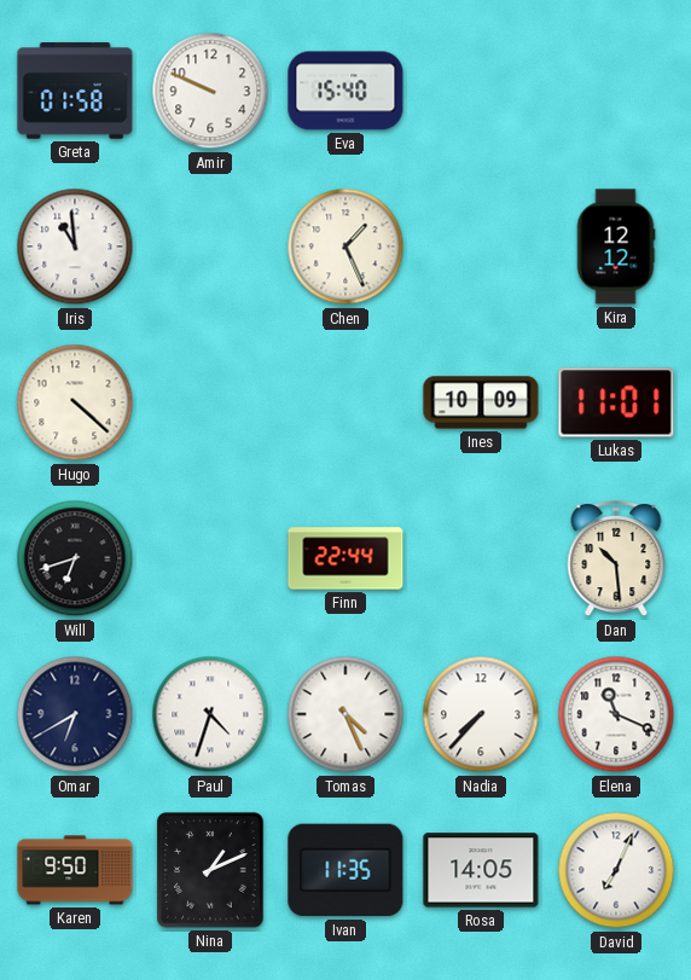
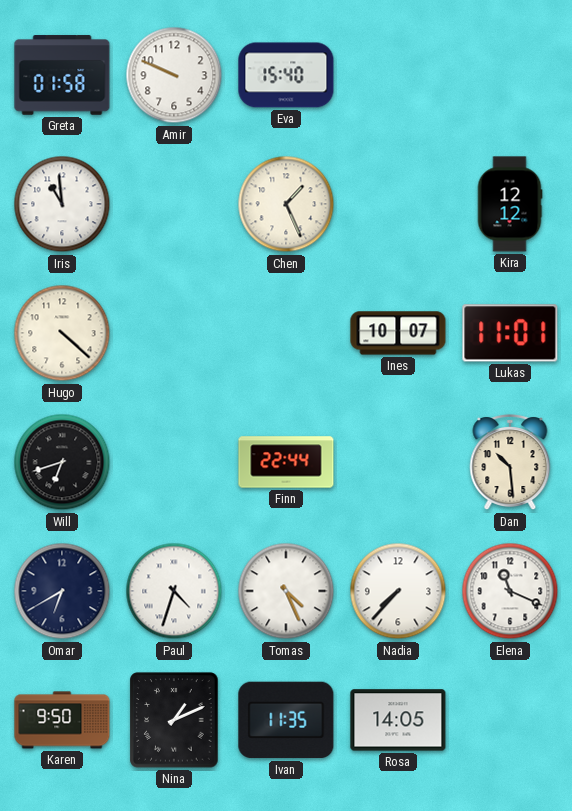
Ines: 10:09 -> 10:07 (398, 333)
David: 7:04 -> none (616, 870)
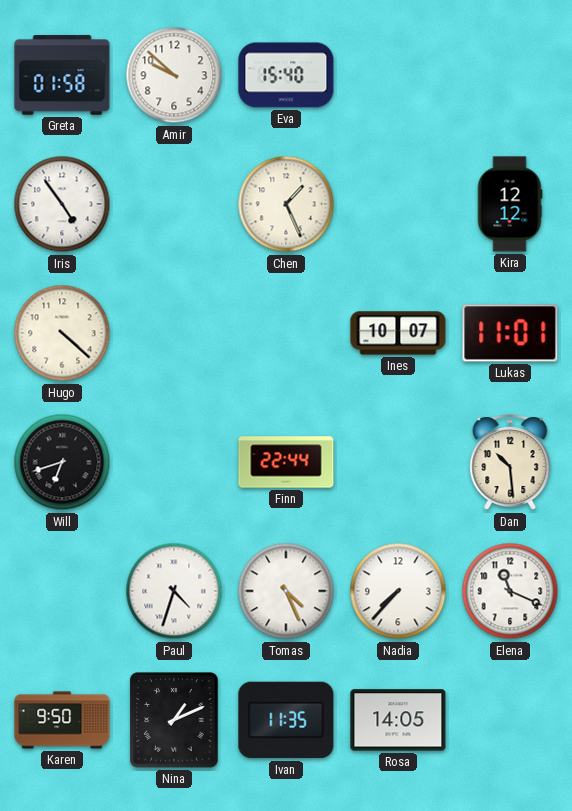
Amir: 9:49 -> 9:52 (174, 75)
Iris: 10:59 -> 4:54 (62, 204)
Omar: 6:40 -> none (62, 591)
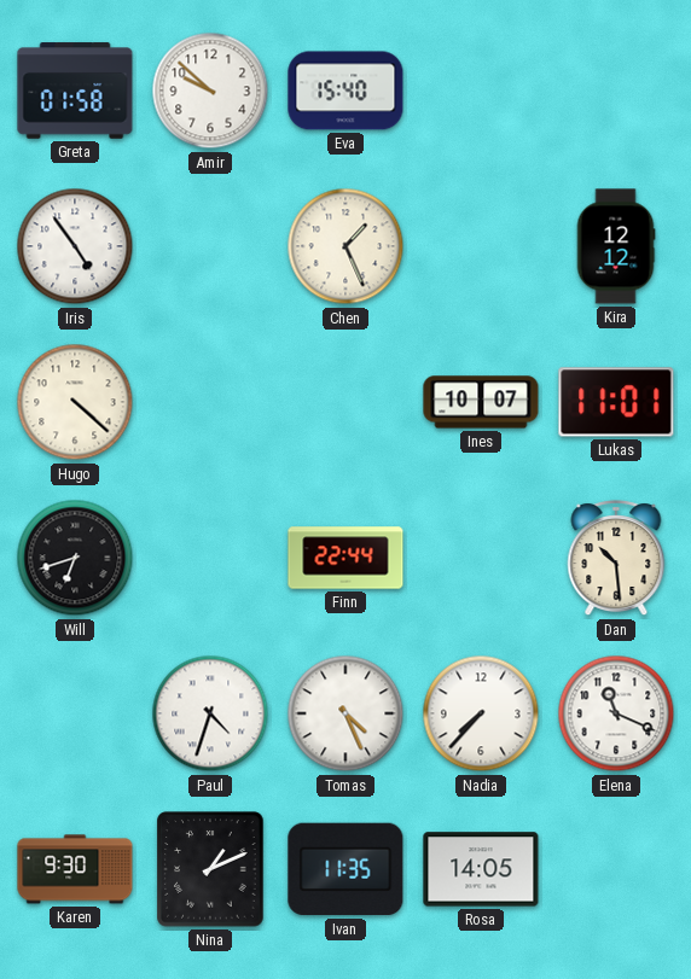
Karen: 9:50 -> 9:30 (75, 869)
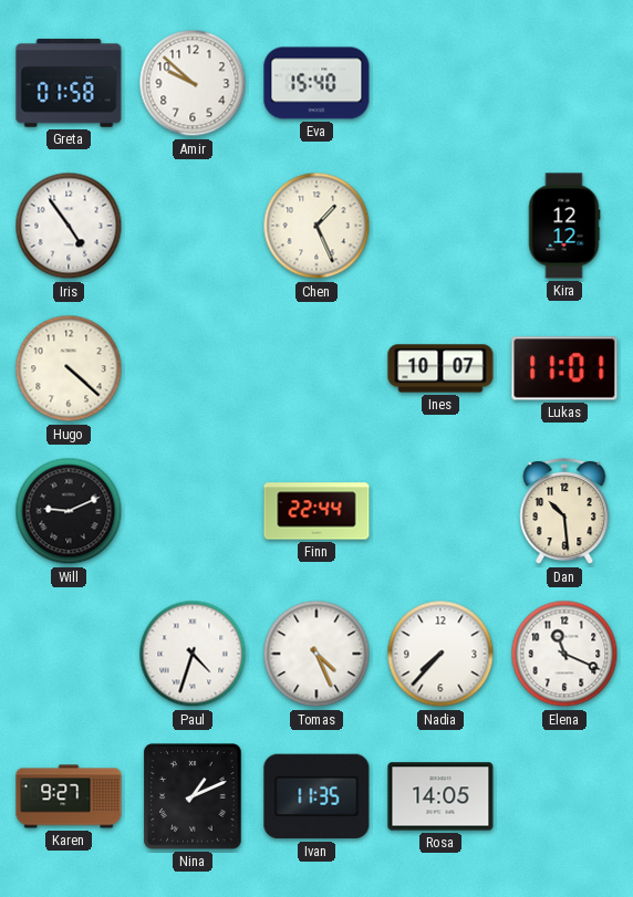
Will: 6:42 -> 9:11 (69, 511)
Karen: 9:30 -> 9:27 (69, 796)
